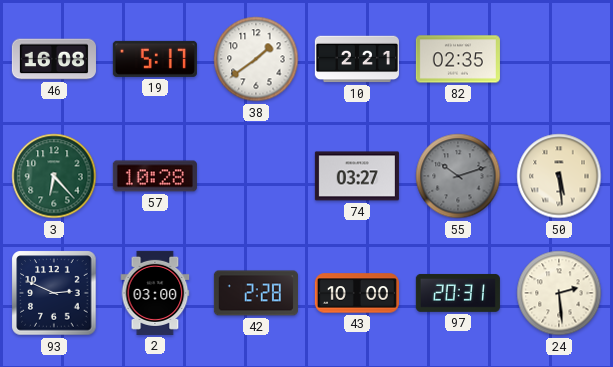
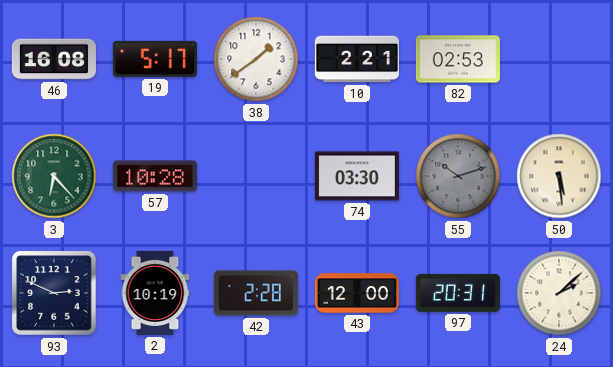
82: 02:35 -> 02:53 (458, 59)
74: 03:27 -> 03:30 (357, 176)
2: 03:00 -> 10:19 (155, 293)
43: 10:00 -> 12:00 (357, 293)
24: 2:29 -> 2:08 (559, 293)
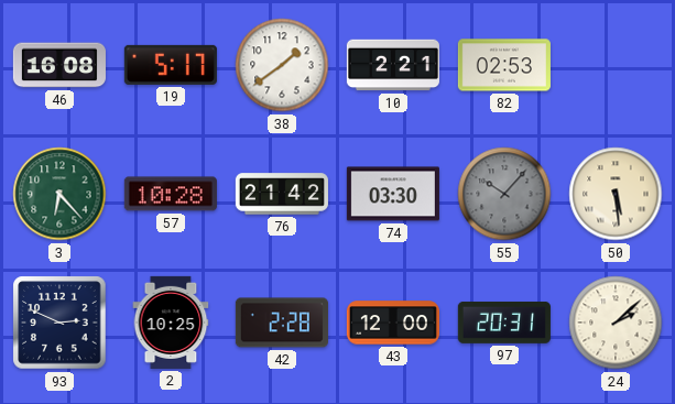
76: none -> 21:42 (282, 194)
55: 10:12 -> 10:07 (504, 194)
2: 10:19 -> 10:25 (171, 323)
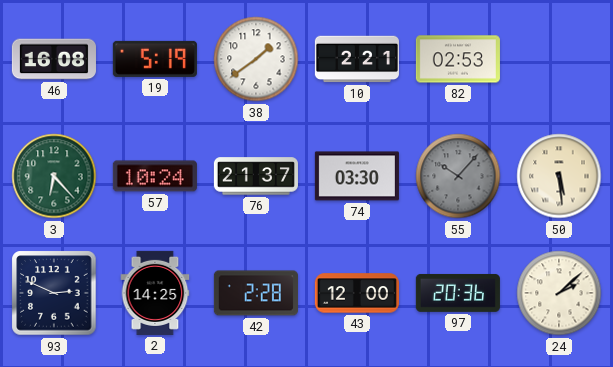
19: 5:17 -> 5:19 (155, 59)
57: 10:28 -> 10:24 (155, 176)
76: 21:42 -> 21:37 (256, 176)
2: 10:25 -> 14:25 (155, 293)
97: 20:31 -> 20:36 (458, 293)
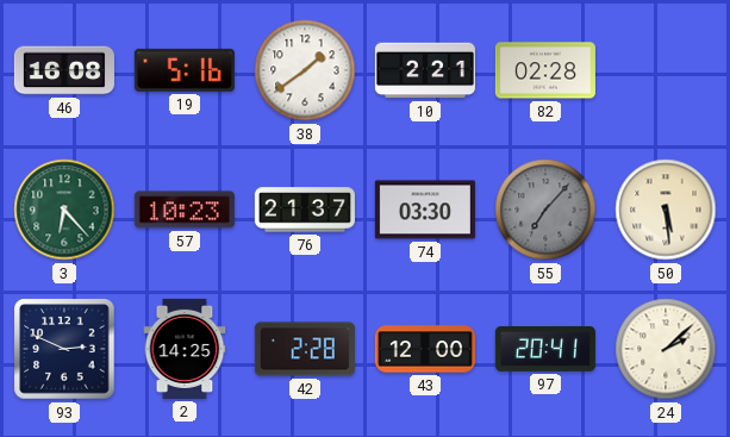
19: 5:19 -> 5:16 (185, 70)
82: 02:53 -> 02:28 (545, 70)
57: 10:24 -> 10:23 (185, 210)
55: 10:07 -> 7:07 (545, 210)
97: 20:36 -> 20:41 (545, 349)
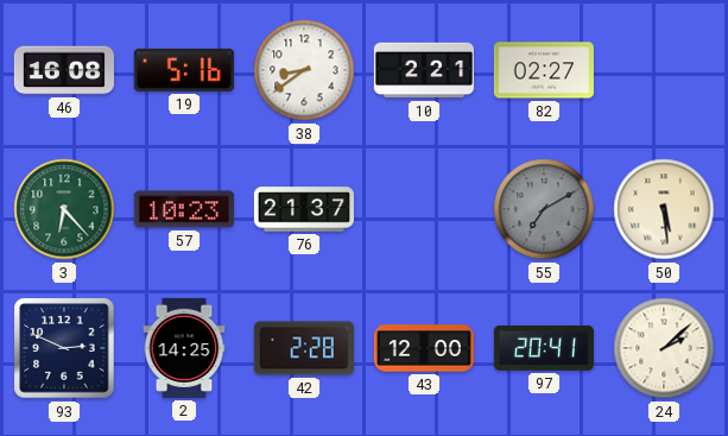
38: 1:39 -> 8:39 (304, 70)
82: 02:28 -> 02:27 (544, 70)
74: 03:30 -> none (425, 210)
55: 7:07 -> 7:10 (544, 209)
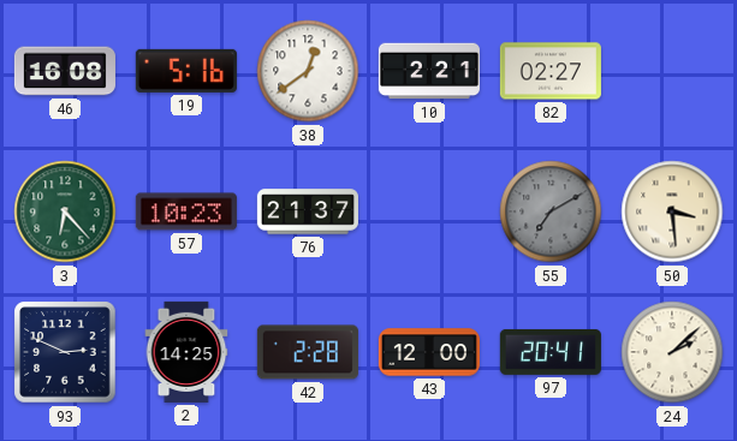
38: 8:39 -> 12:39 (308, 71)
50: 5:29 -> 3:29 (672, 211)
